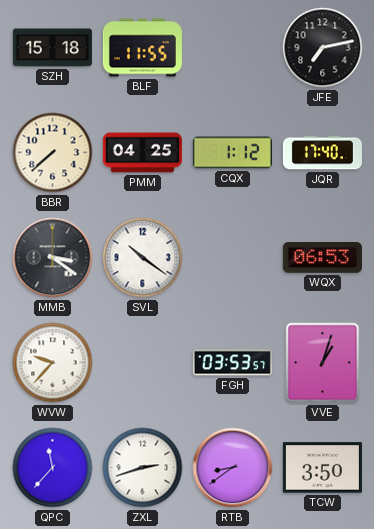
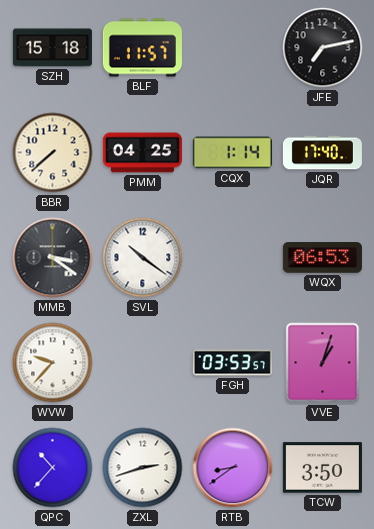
BLF: 11:55 -> 11:57 (142, 48)
CQX: 1:12 -> 1:14 (232, 153)
QPC: 11:37 -> 10:37 (53, 468)
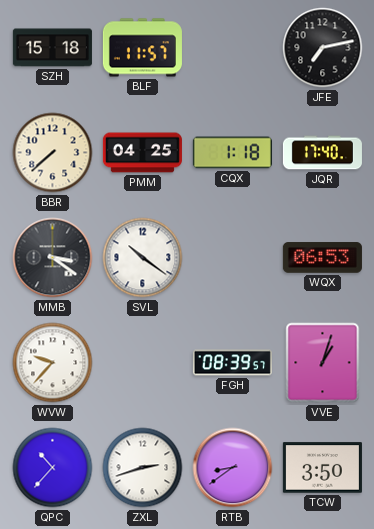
CQX: 1:14 -> 1:18 (232, 153)
FGH: 03:53 -> 08:39 (232, 363)
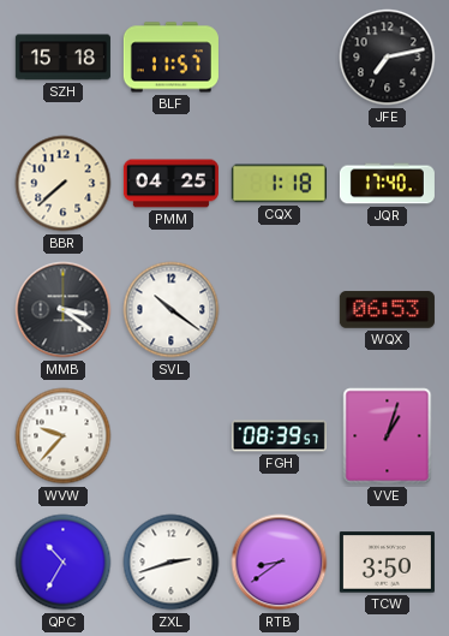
QPC: 10:37 -> 10:35 (64, 563)
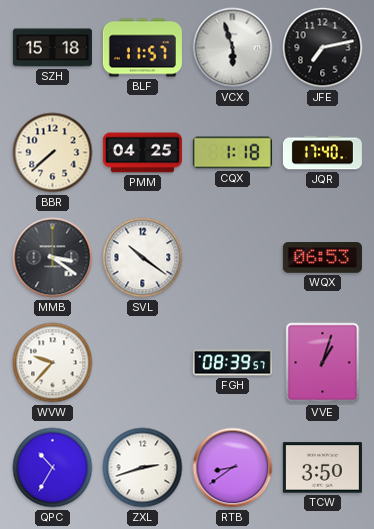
VCX: none -> 5:57 (233, 48)
